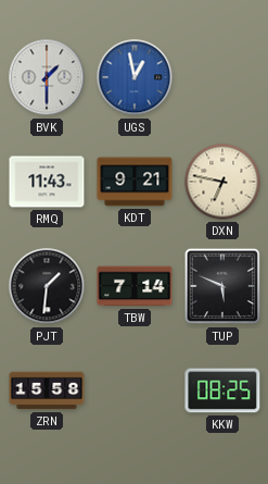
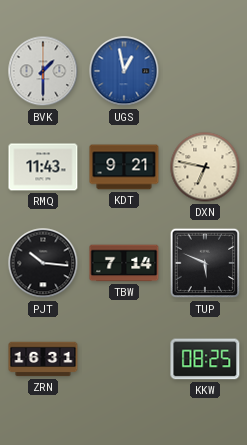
PJT: 1:31 -> 10:16 (43, 263)
ZRN: 15:58 -> 16:31 (43, 359)
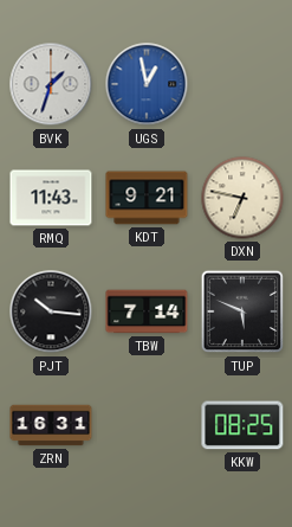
BVK: 1:30 -> 1:33 (51, 84)
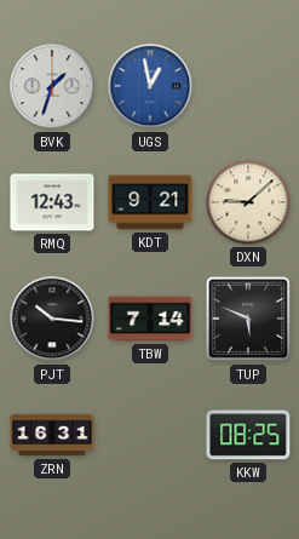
RMQ: 11:43 -> 12:43 (52, 202)
DXN: 6:47 -> 9:08 (248, 202)
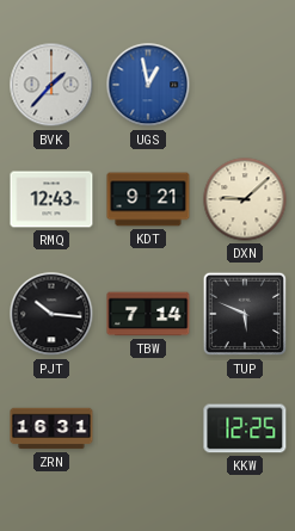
BVK: 1:33 -> 1:37 (51, 85)
KKW: 08:25 -> 12:25 (245, 428)
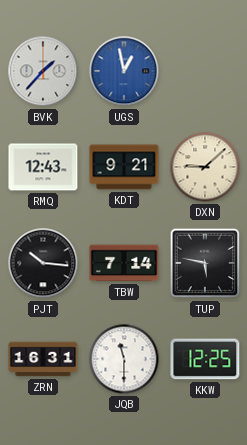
TUP: 5:49 -> 5:47 (205, 263)
JQB: none -> 11:30 (124, 359)
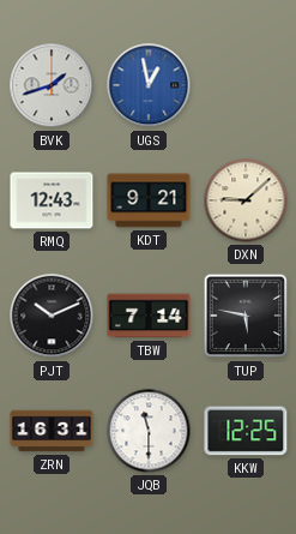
BVK: 1:37 -> 1:42 (52, 85)
PJT: 10:16 -> 10:11 (52, 316)
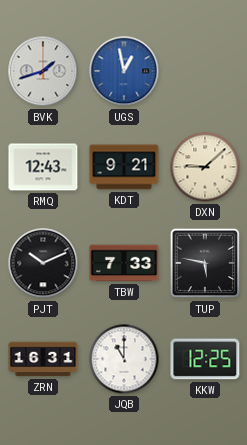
TBW: 7:14 -> 7:33 (124, 263)
JQB: 11:30 -> 11:00 (124, 359)
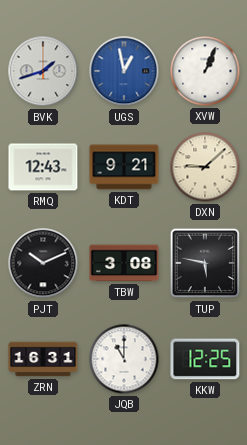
XVW: none -> 1:04 (205, 71)
TBW: 7:33 -> 3:08 (124, 263)
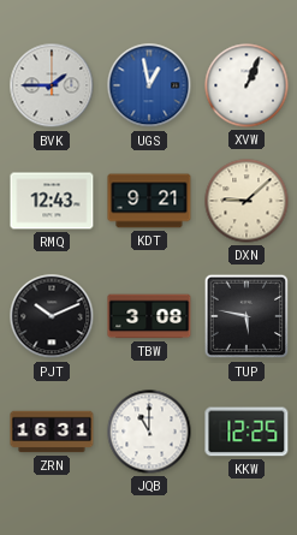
BVK: 1:42 -> 1:45 (52, 85)
